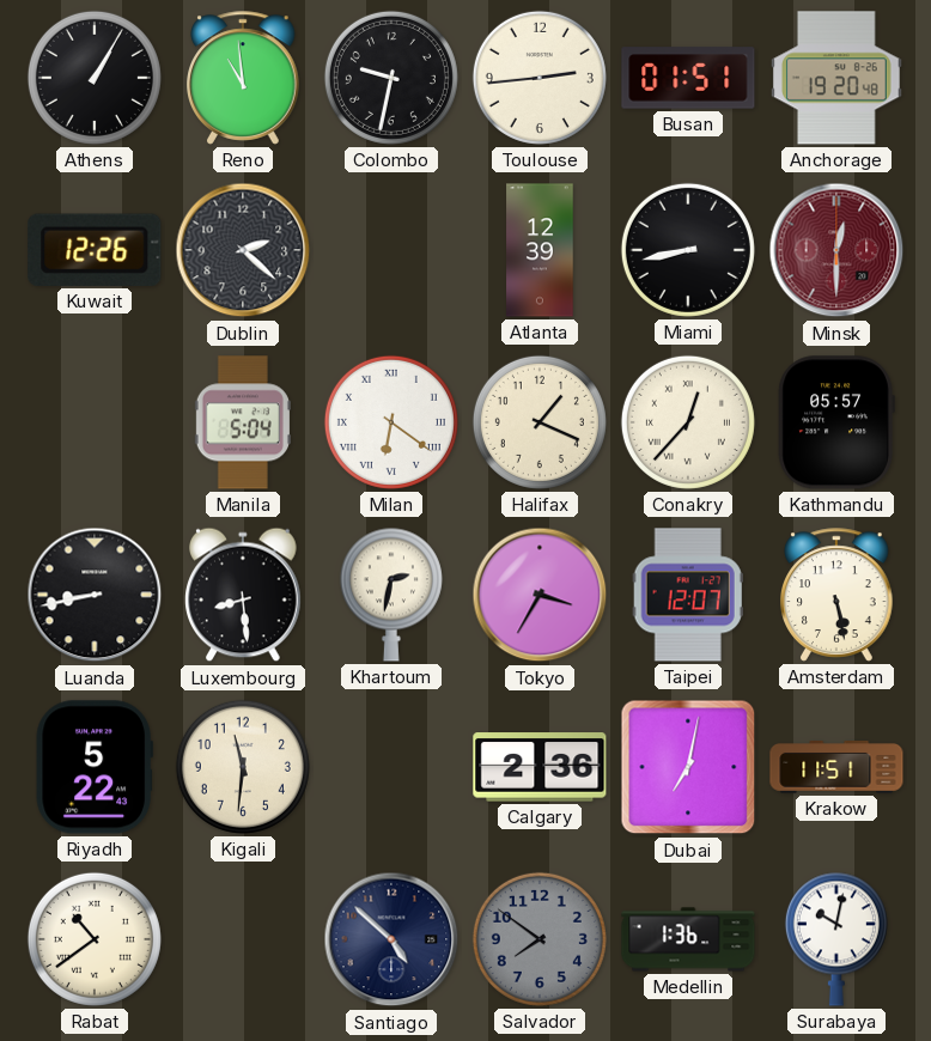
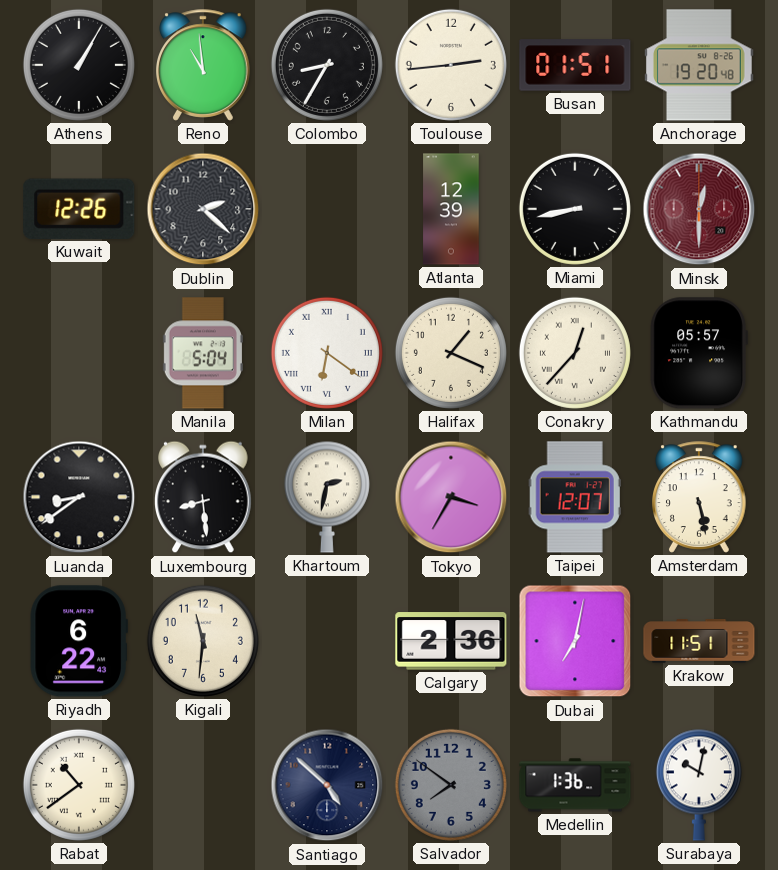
Colombo: 9:32 -> 8:35 (327, 65)
Luanda: 8:43 -> 8:39 (79, 497)
Riyadh: 5:22 -> 6:22 (79, 641)
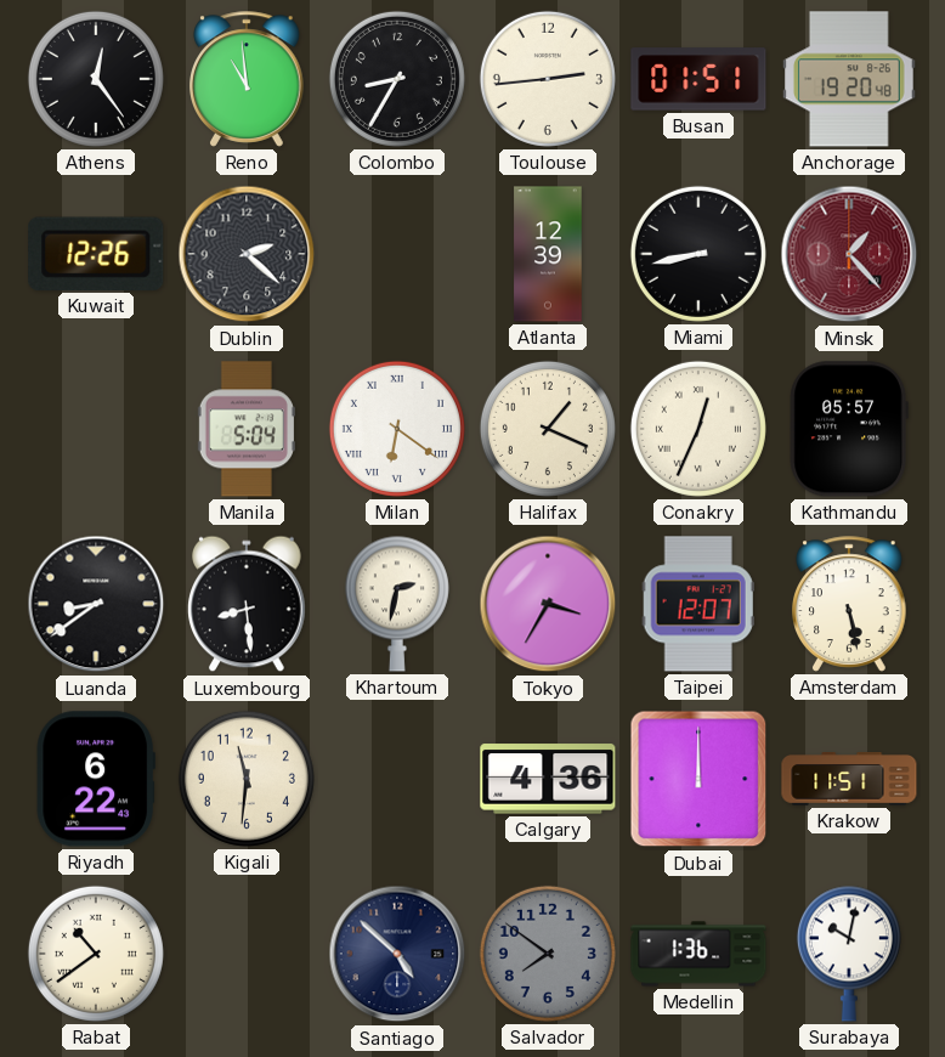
Athens: 1:05 -> 12:24 (96, 79)
Minsk: 12:30 -> 1:23 (849, 254)
Conakry: 12:37 -> 12:34 (698, 429)
Calgary: 2:36 -> 4:36 (548, 779)
Dubai: 7:02 -> 12:00 (698, 779)
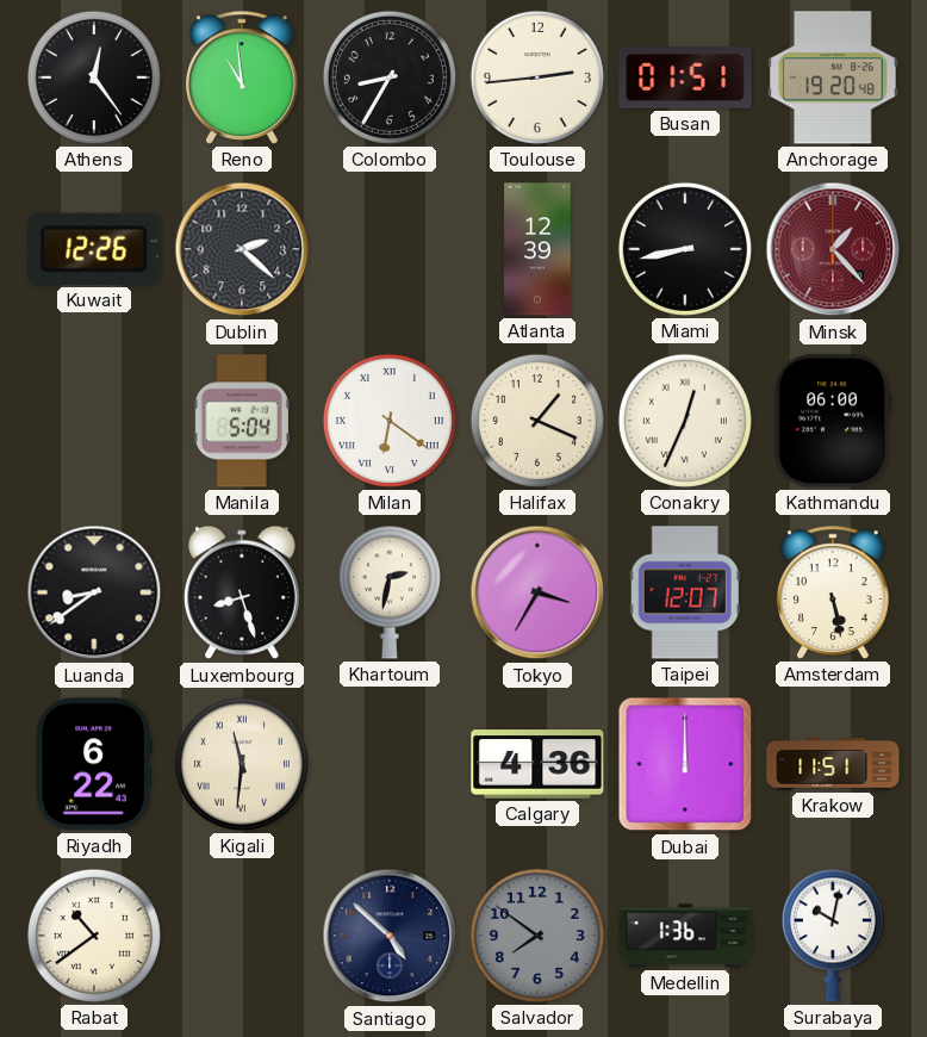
Kathmandu: 05:57 -> 06:00 (833, 421)
Luxembourg: 8:29 -> 8:27 (242, 592)
Kigali numerals: Arabic -> Roman (242, 764)
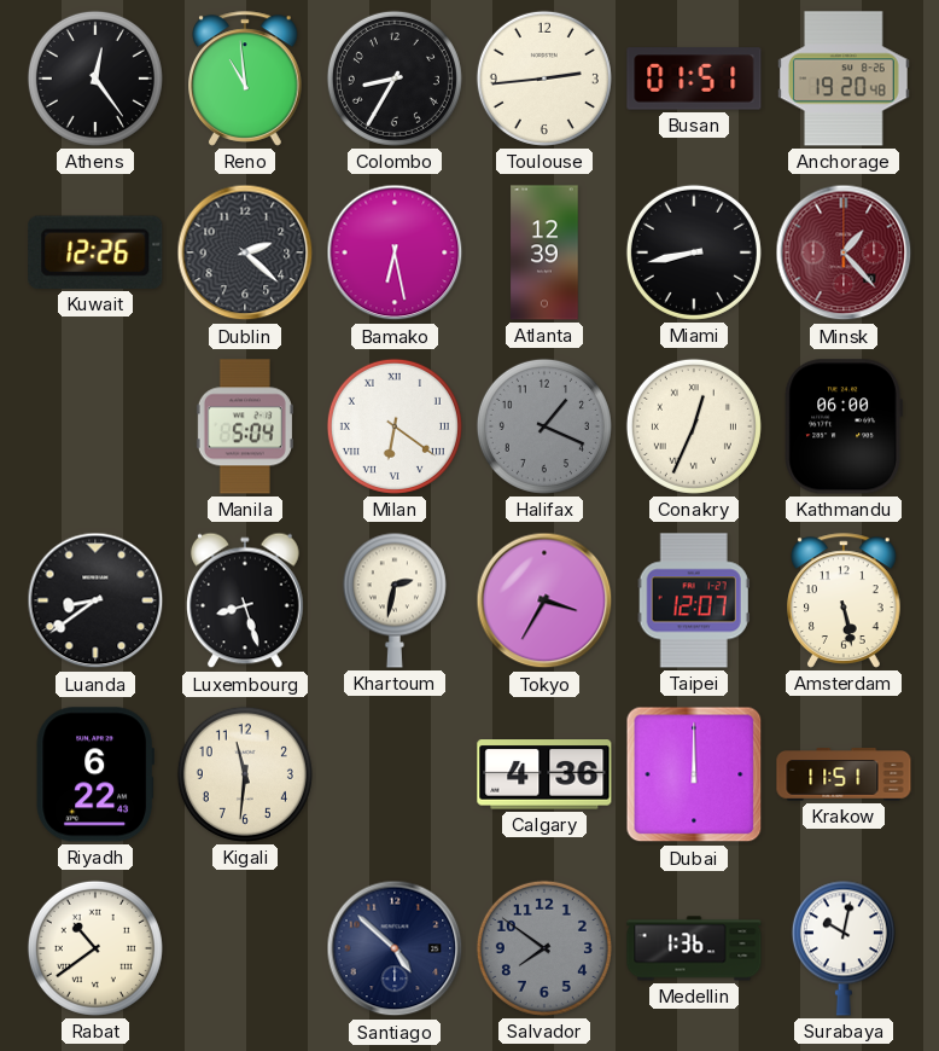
Bamako: none -> 6:28 (395, 252)
Halifax dial: cream -> grey (544, 426)
Kigali numerals: Roman -> Arabic (245, 774)
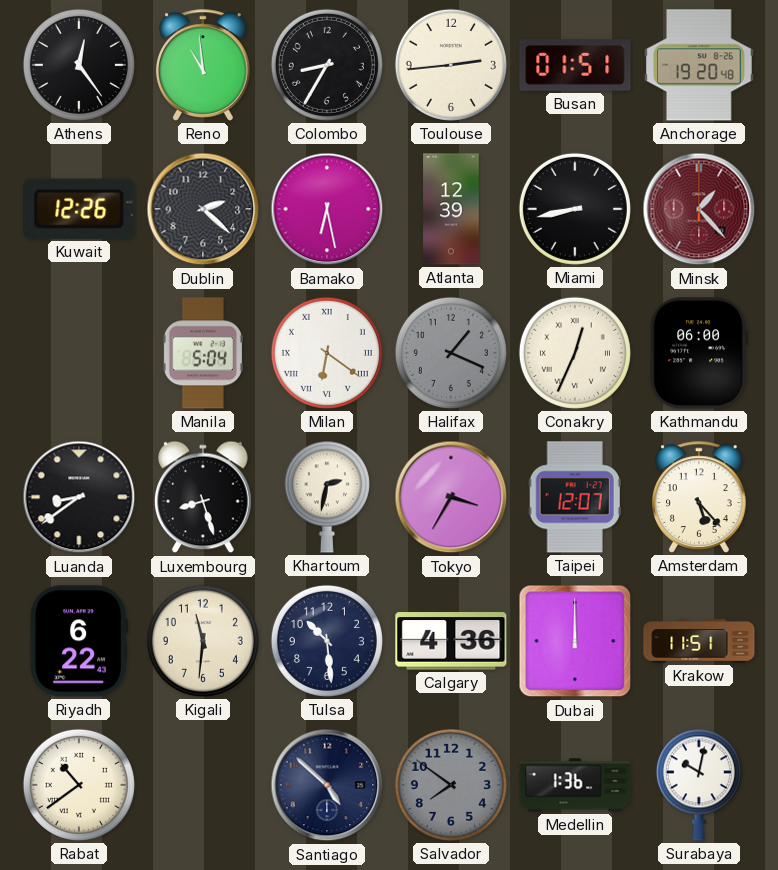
Amsterdam: 5:28 -> 5:23 (700, 497)
Tulsa: none -> 10:29 (327, 641)
